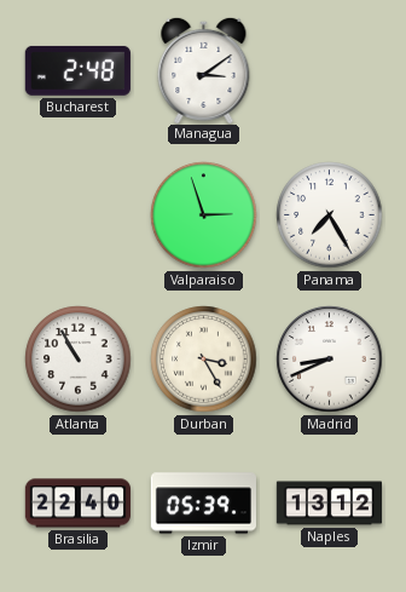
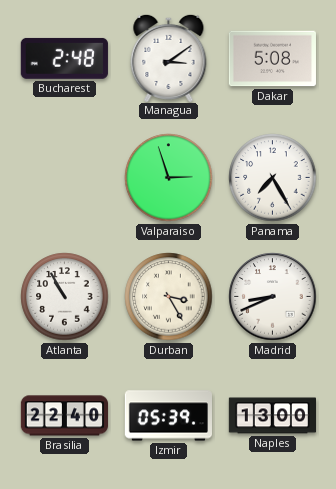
Dakar: none -> 5:08 (272, 59)
Naples: 13:12 -> 13:00 (272, 416)
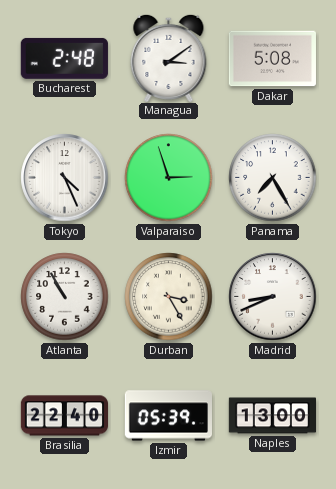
Tokyo: none -> 4:26 (65, 178)
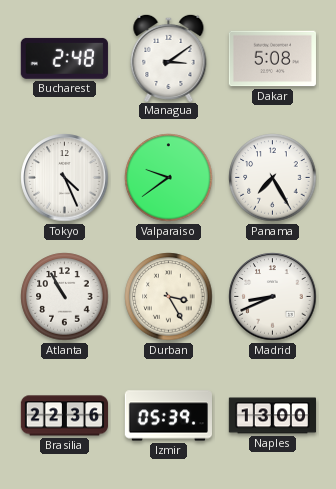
Valparaiso: 2:57 -> 9:39 (169, 178)
Brasilia: 22:40 -> 22:36 (64, 416)
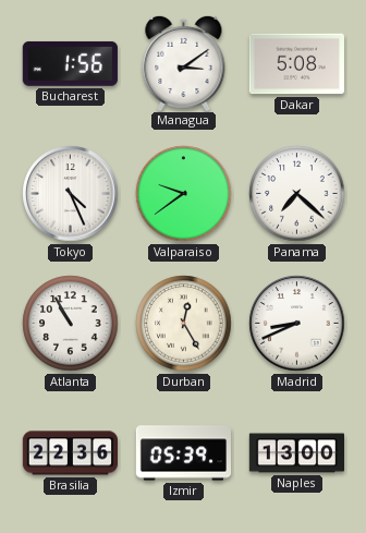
Bucharest: 2:48 -> 1:56 (70, 63)
Panama: 7:25 -> 7:22 (297, 194)
Durban: 3:25 -> 12:25 (184, 324)
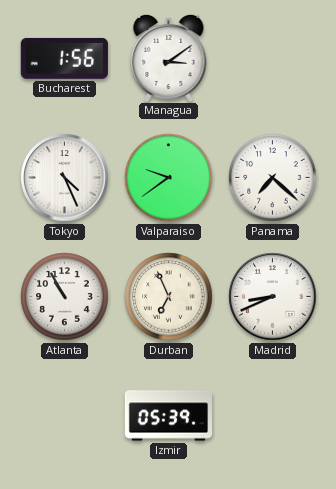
Dakar: 5:08 -> none (296, 64)
Durban: 12:25 -> 6:56 (169, 297)
Brasilia: 22:36 -> none (70, 453)
Naples: 13:00 -> none (296, 453)
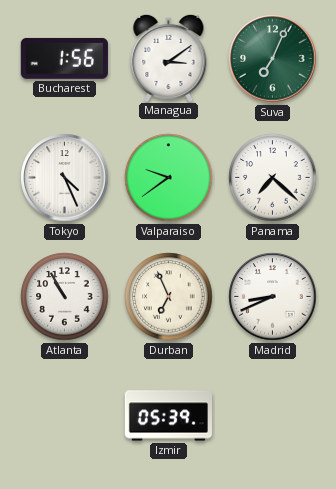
Suva: none -> 7:04 (273, 59)
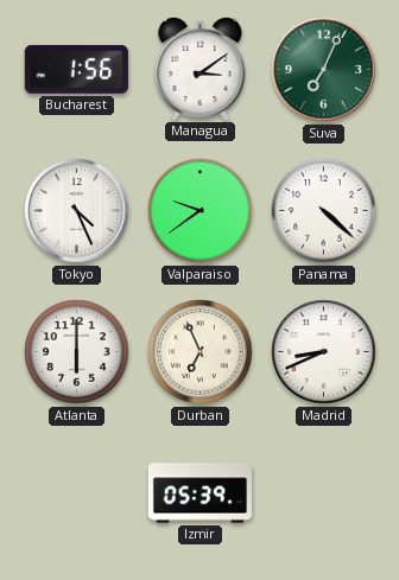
Panama: 7:22 -> 4:22 (324, 211)
Atlanta: 10:55 -> 6:00 (77, 352)
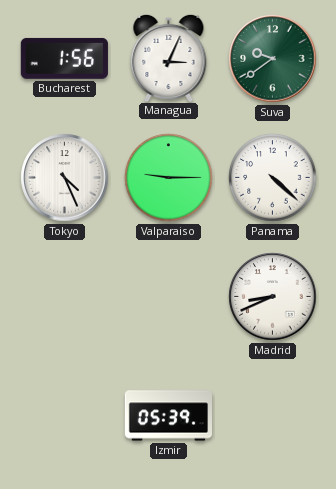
Managua: 3:09 -> 3:04 (169, 57)
Suva: 7:04 -> 9:39 (273, 59)
Valparaiso: 9:39 -> 9:15 (169, 178)
Atlanta: 6:00 -> none (77, 352)
Durban: 6:56 -> none (201, 352)
